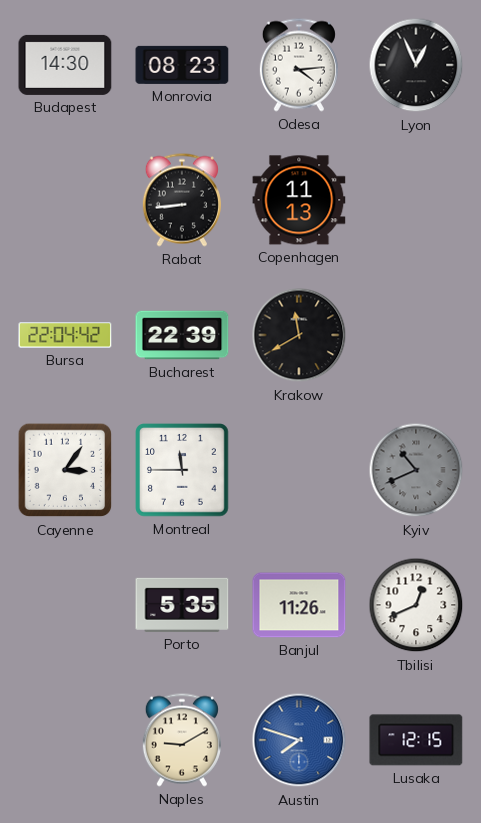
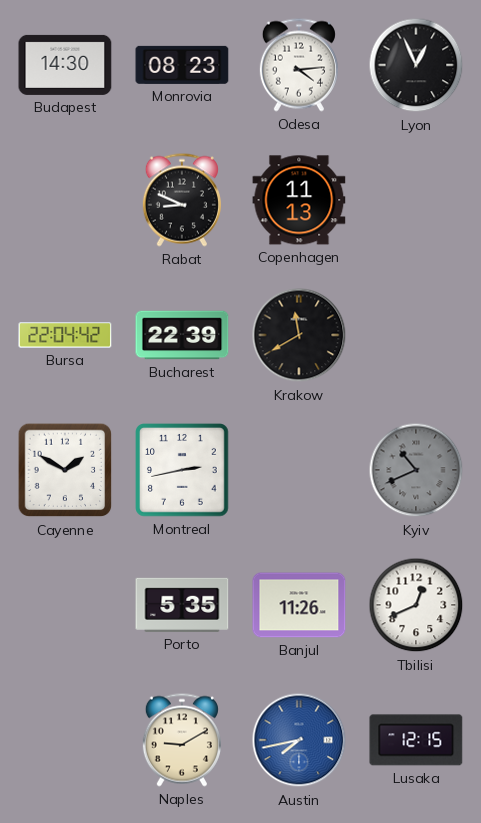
Rabat: 8:44 -> 8:49 (182, 200)
Cayenne: 3:06 -> 1:50 (65, 470)
Montreal: 11:45 -> 2:43 (183, 471)
Austin: 7:48 -> 7:43 (299, 740)
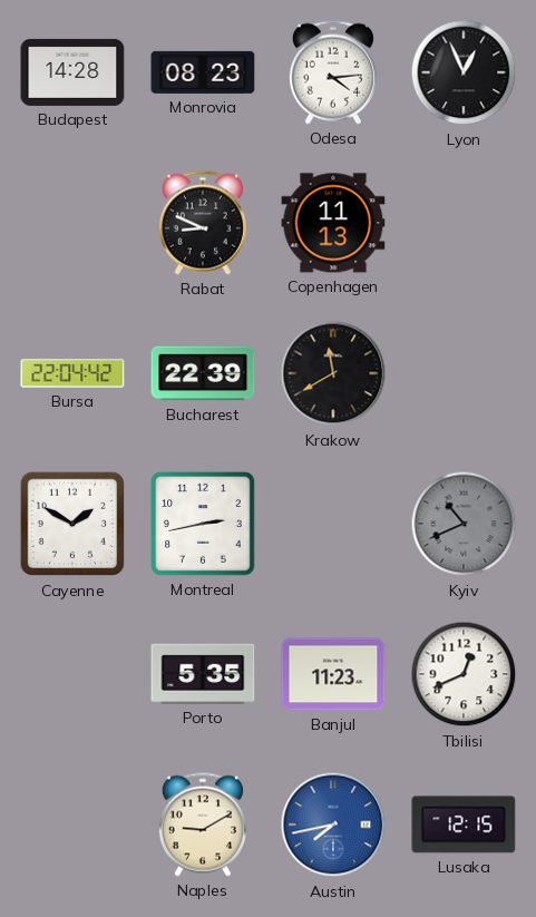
Budapest: 14:30 -> 14:28 (72, 72)
Banjul: 11:26 -> 11:23 (333, 674)
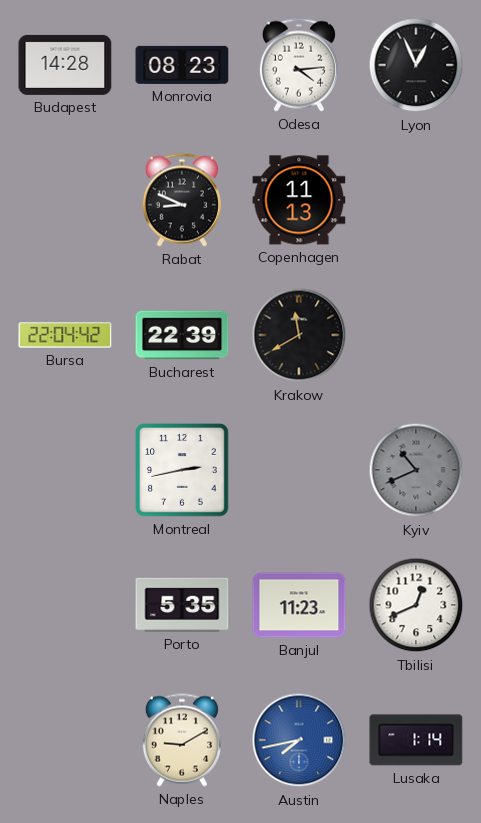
Cayenne: 1:50 -> none (72, 524)
Lusaka: 12:15 -> 1:14 (416, 740)
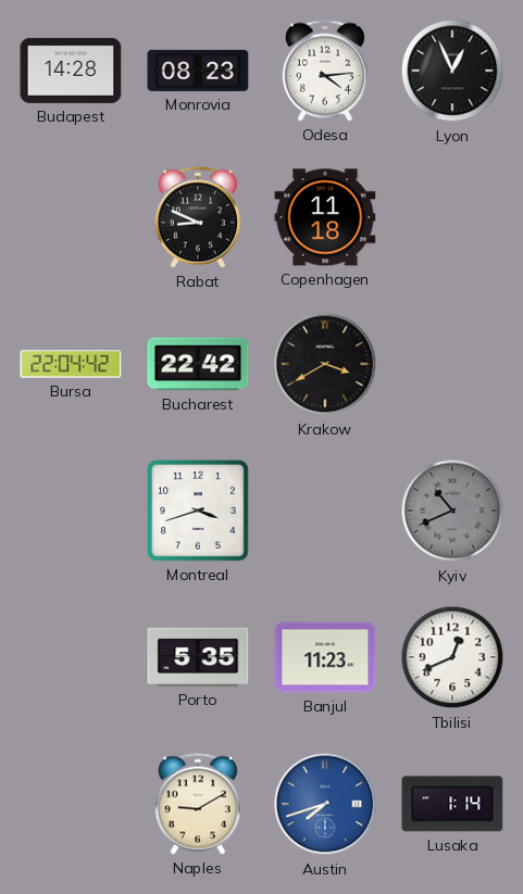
Copenhagen: 11:13 -> 11:18 (325, 217)
Bucharest: 22:39 -> 22:42 (198, 364)
Krakow: 11:40 -> 3:40 (325, 364)
Montreal: 2:43 -> 3:42 (199, 512)
Austin: 7:43 -> 7:42 (325, 804)
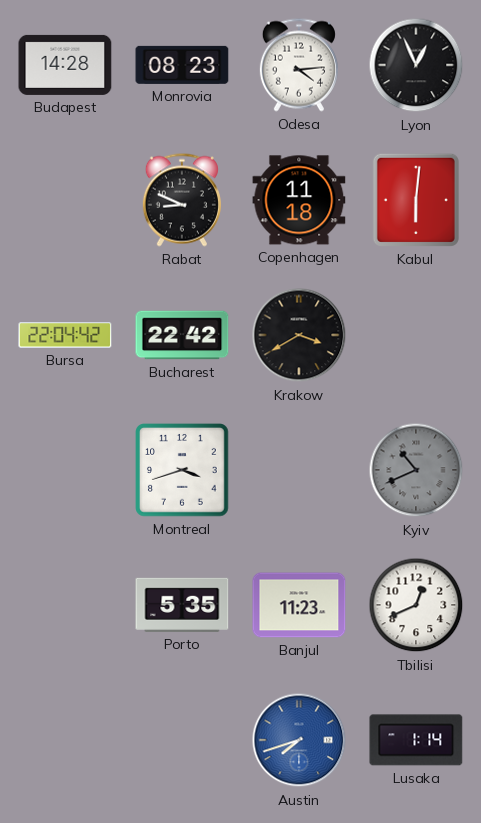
Kabul: none -> 6:01 (416, 200)
Naples: 9:10 -> none (198, 804)
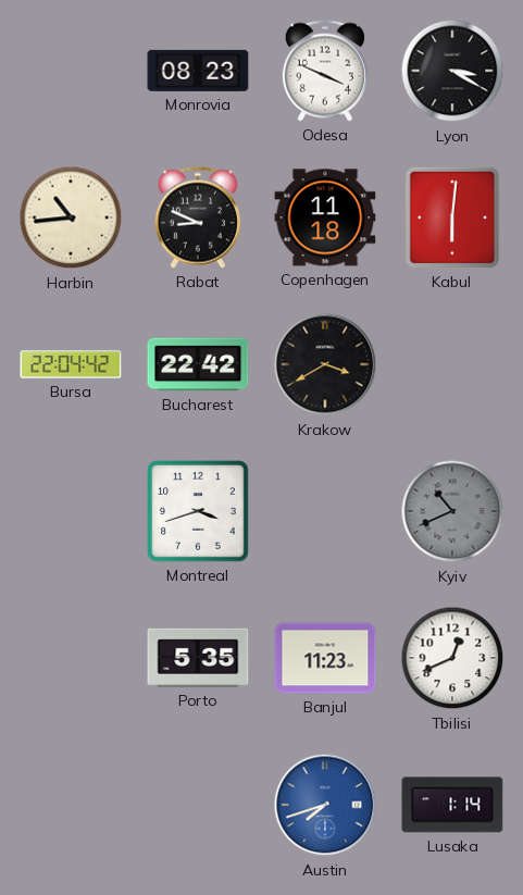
Budapest: 14:28 -> none (65, 65)
Odesa: 4:14 -> 3:49 (325, 71)
Lyon: 12:56 -> 3:20 (452, 71)
Harbin: none -> 10:44 (71, 217)
